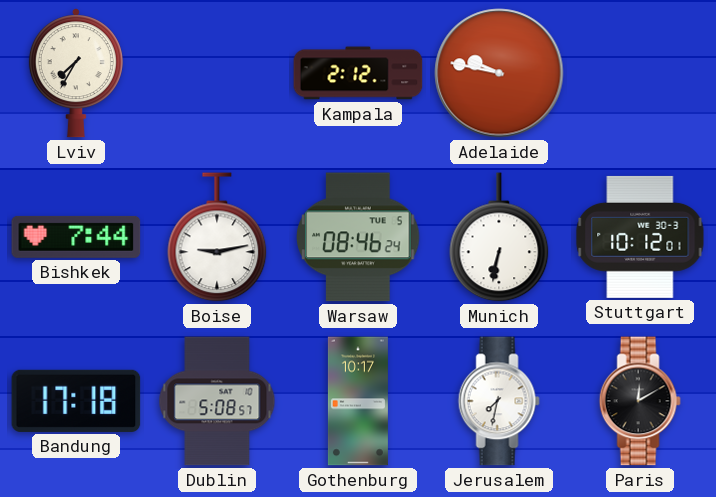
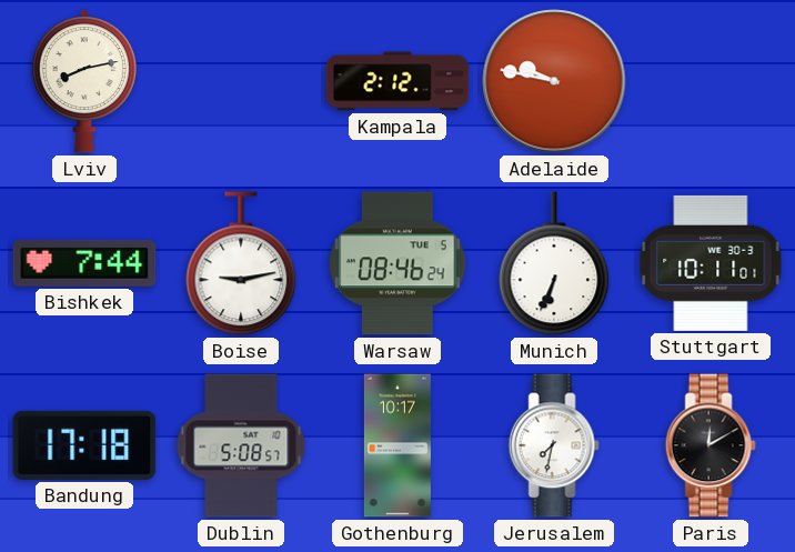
Lviv: 7:35 -> 8:13 (84, 81)
Munich: 6:32 -> 6:34 (554, 263)
Stuttgart: 10:12 -> 10:11 (711, 263)
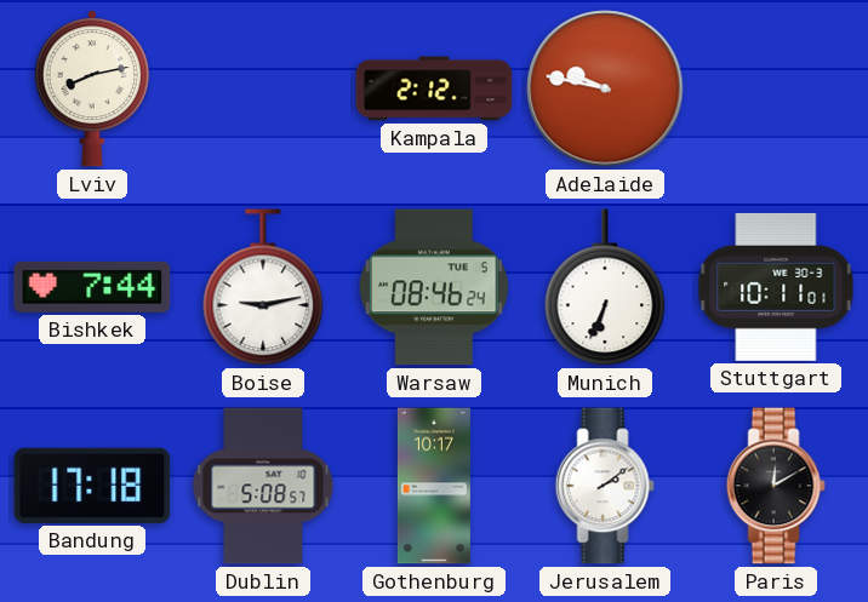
Jerusalem: 7:32 -> 2:09 (605, 486)
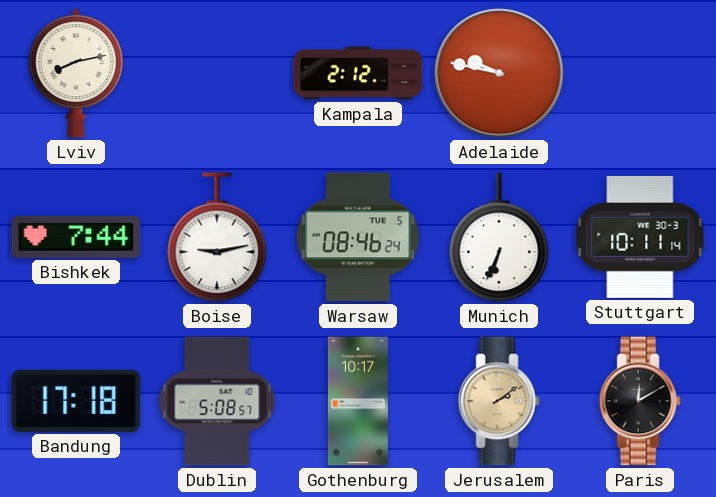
Stuttgart: 10:11:01 -> 10:11:14 (640, 237)
Jerusalem dial: white -> champagne (499, 401)
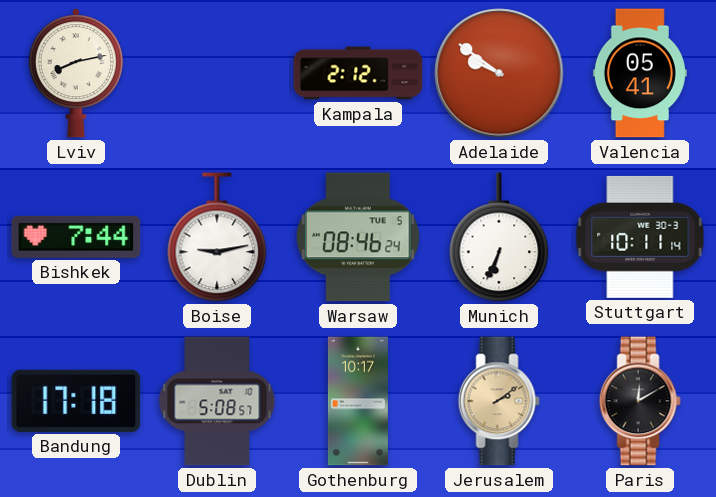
Adelaide: 9:47 -> 9:51 (499, 73)
Valencia: none -> 05:41 (640, 73)
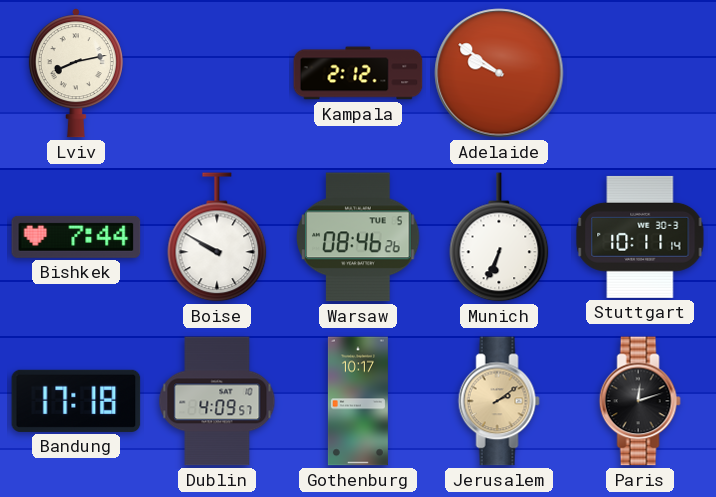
Valencia: 05:41 -> none (640, 73)
Boise: 9:13 -> 9:50 (217, 237)
Warsaw: 08:46:24 -> 08:46:26 (358, 237)
Dublin: 5:08 -> 4:09 (217, 401)
Paris: 12:10 -> 12:12 (640, 401)
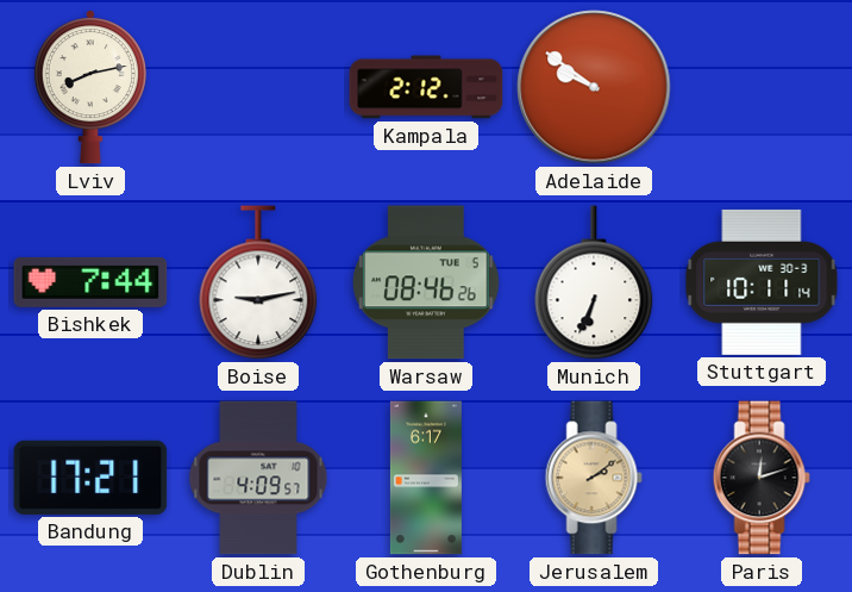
Boise: 9:50 -> 9:13 (258, 282)
Bandung: 17:18 -> 17:21 (90, 478)
Gothenburg: 10:17 -> 6:17 (426, 478)
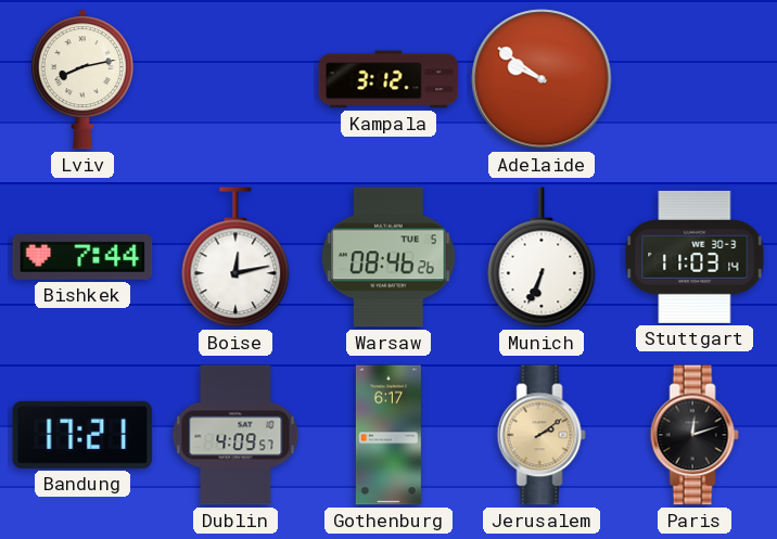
Kampala: 2:12 -> 3:12 (389, 79)
Boise: 9:13 -> 12:13 (235, 257)
Stuttgart: 10:11 -> 11:03 (695, 257)
